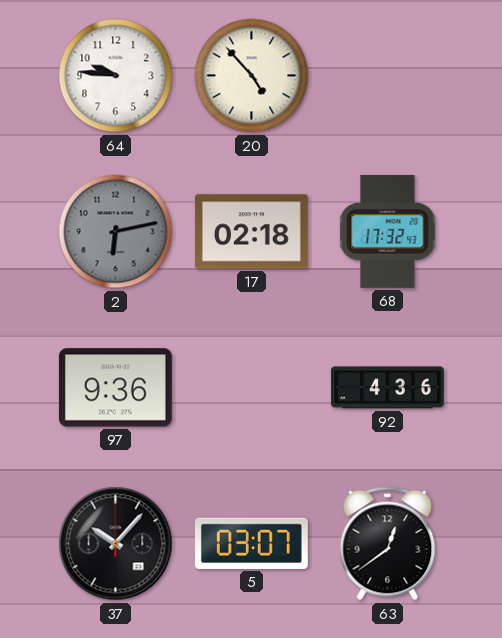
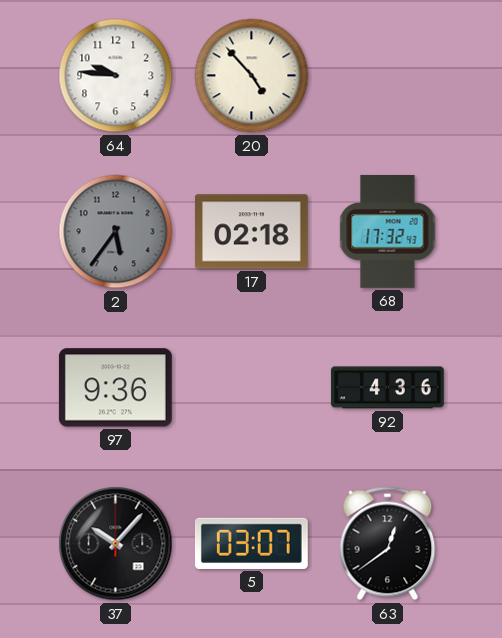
2: 6:13 -> 5:36 (116, 232)
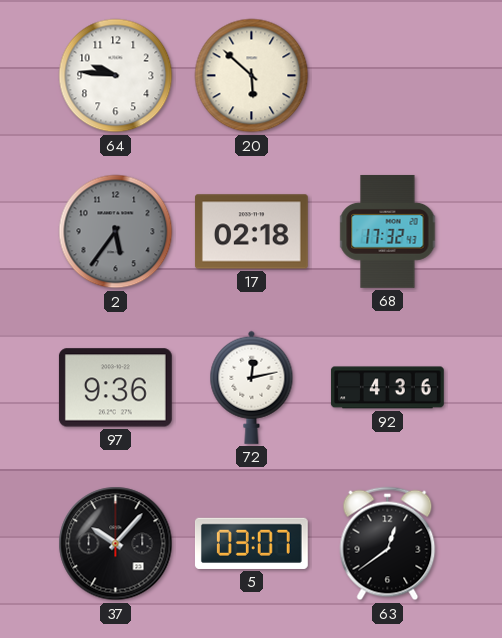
20: 4:53 -> 5:52 (252, 76)
72: none -> 12:13 (252, 387)
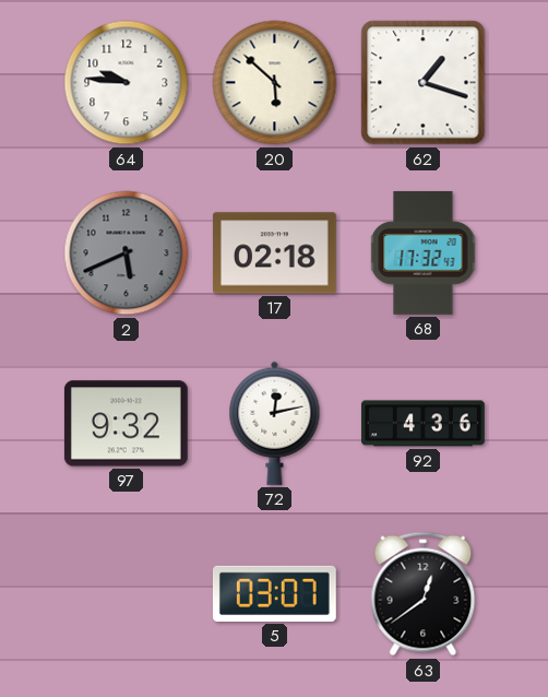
62: none -> 1:18 (424, 83)
2: 5:36 -> 5:41 (127, 253)
97: 9:36 -> 9:32 (126, 424)
37: 10:07 -> none (116, 544)
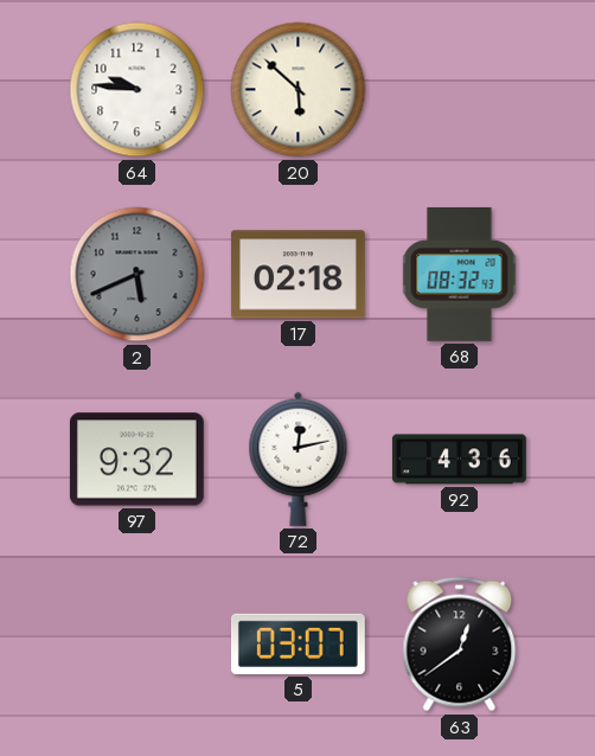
62: 1:18 -> none (424, 83)
68: 17:32 -> 08:32 (460, 274)
